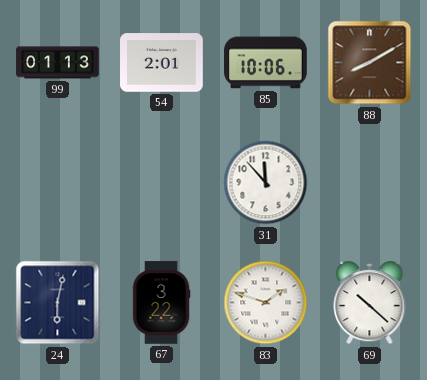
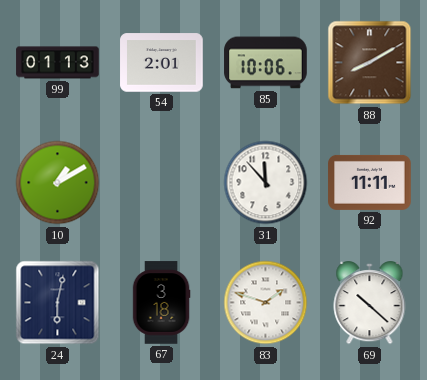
10: none -> 1:10 (58, 183)
92: none -> 11:11 (370, 182)
67: 3:22 -> 3:18 (161, 303)
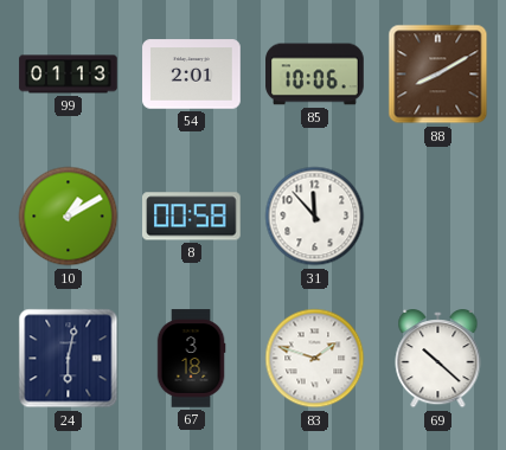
8: none -> 00:58 (192, 217)
92: 11:11 -> none (370, 182)
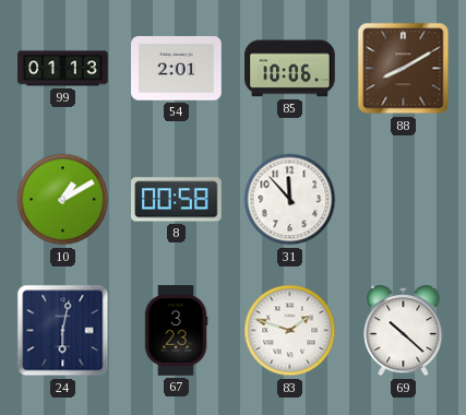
67: 3:18 -> 3:23 (176, 331)
